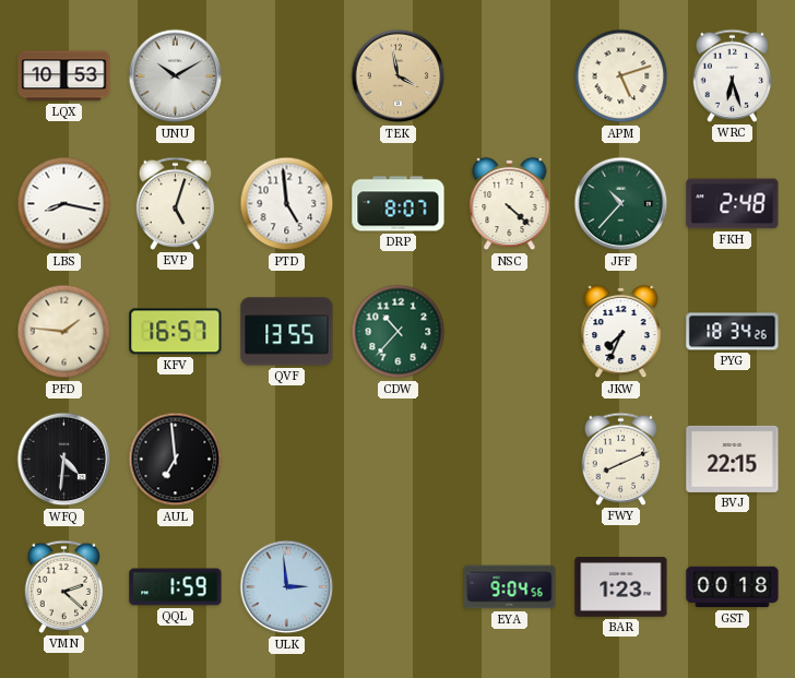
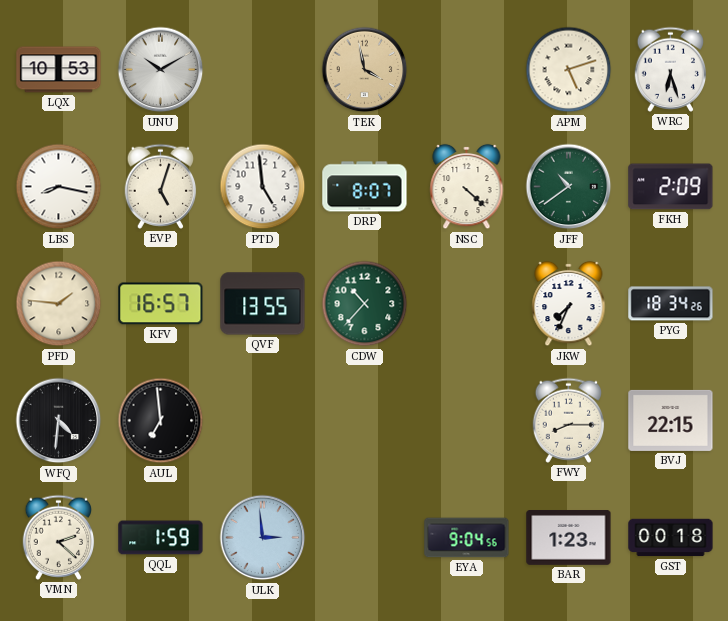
JFF: 10:37 -> 10:39 (569, 187)
FKH: 2:48 -> 2:09 (671, 187)
FWY: 8:11 -> 8:15 (569, 420)
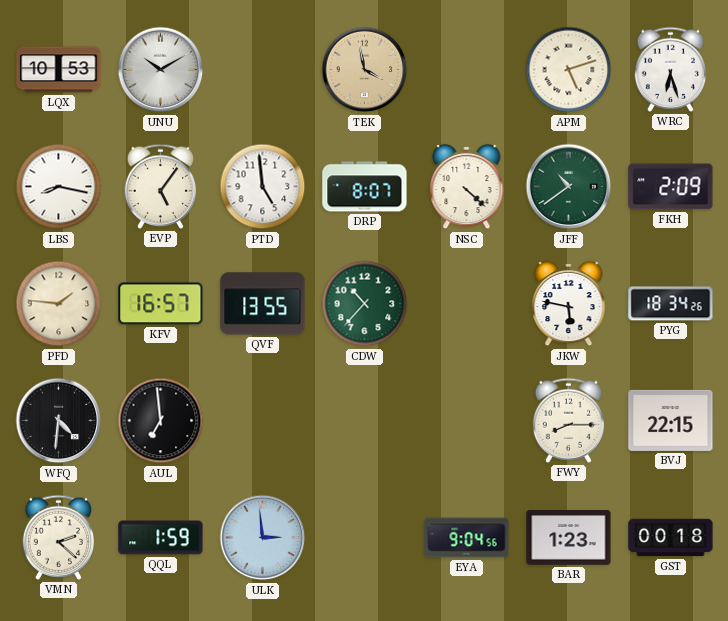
EVP: 5:03 -> 5:06 (161, 186)
JKW: 7:34 -> 5:47 (569, 304)
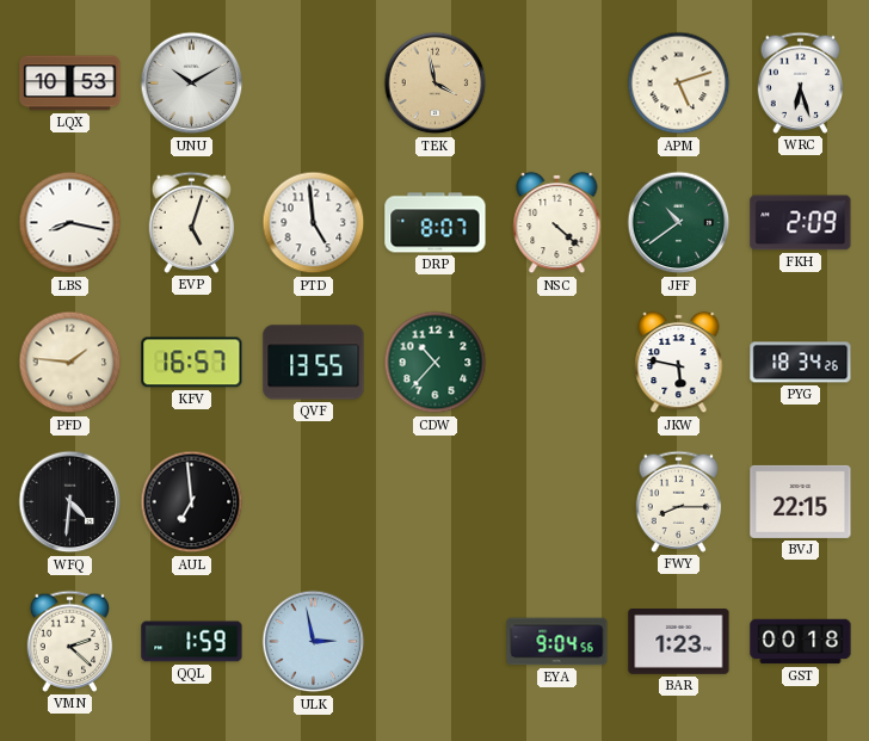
EVP: 5:06 -> 5:03 (192, 222)
ULK: 2:59 -> 2:58 (314, 642)
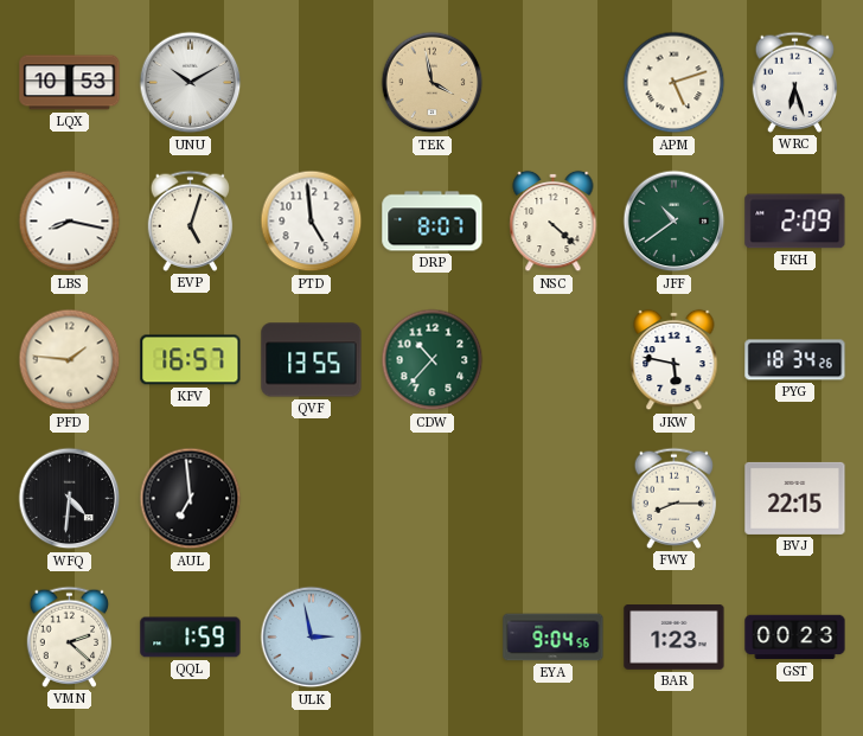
GST: 00:18 -> 00:23 (795, 638)
